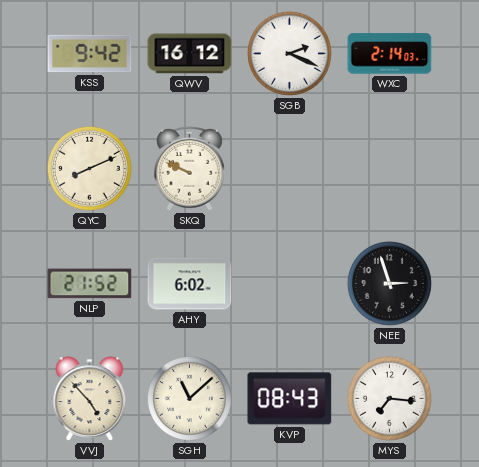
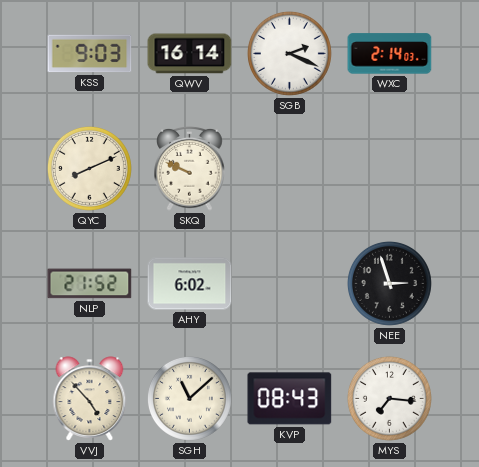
KSS: 9:42 -> 9:03 (90, 54)
QWV: 16:12 -> 16:14 (190, 54)
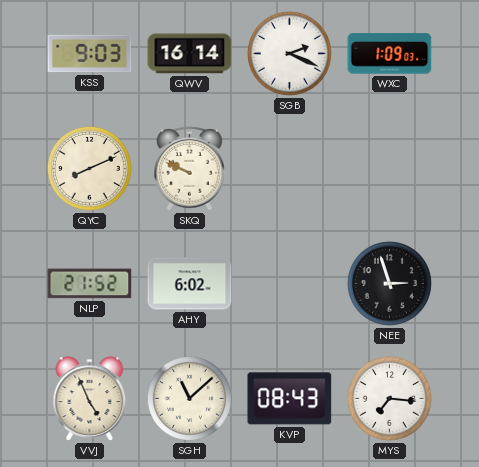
WXC: 2:14 -> 1:09 (390, 54)
VVJ: 4:53 -> 4:56 (90, 399)
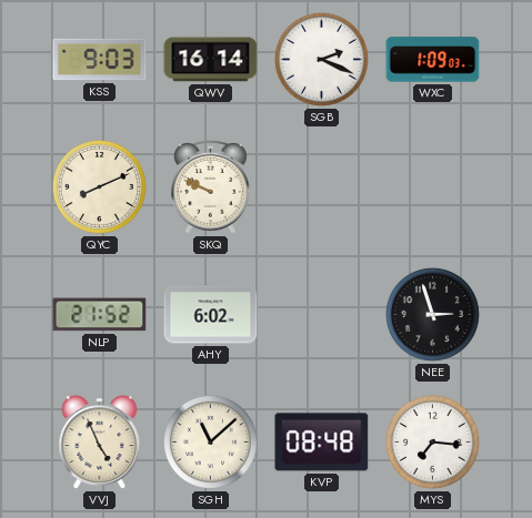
KVP: 08:43 -> 08:48 (322, 443)
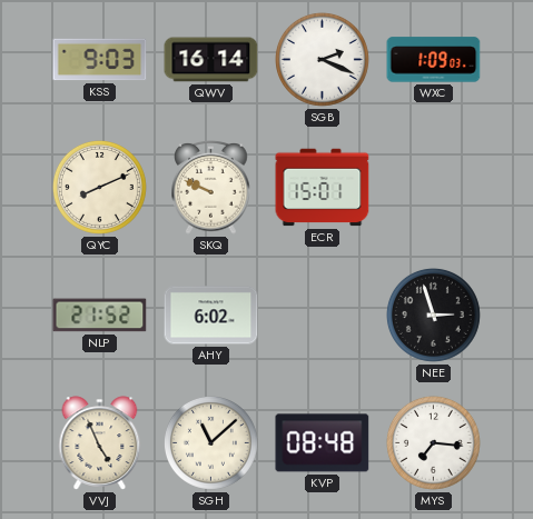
ECR: none -> 15:01 (323, 188)
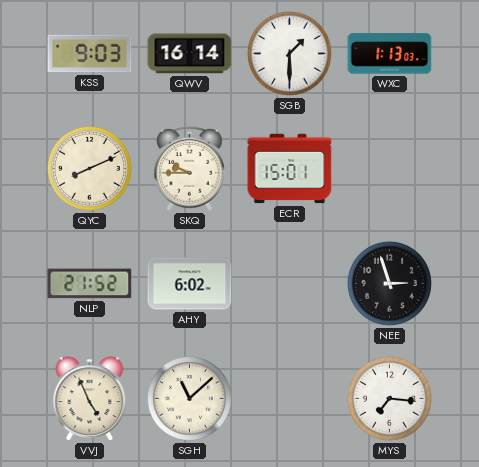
SGB: 2:19 -> 1:30 (289, 53)
WXC: 1:09 -> 1:13 (390, 54)
SKQ: 9:49 -> 9:45 (190, 168)
KVP: 08:48 -> none (323, 443)
